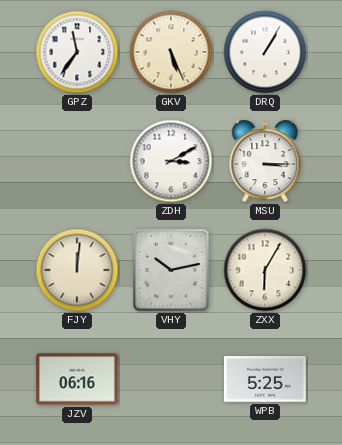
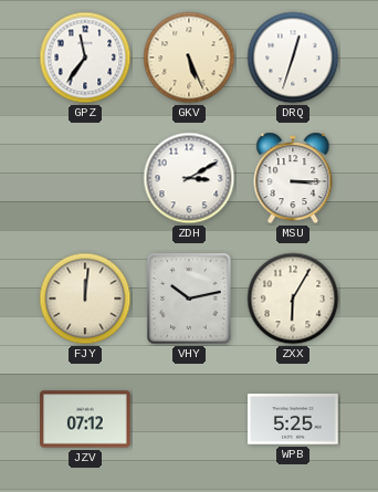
DRQ: 1:05 -> 12:33 (293, 57)
JZV: 06:16 -> 07:12 (85, 419)
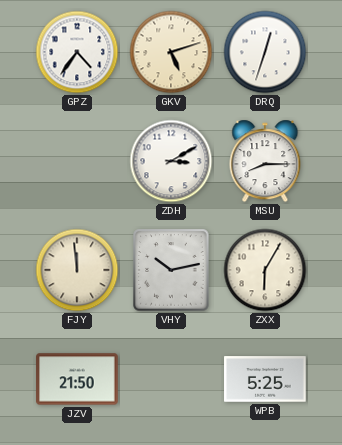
GPZ: 11:36 -> 4:36 (77, 52)
GKV: 5:26 -> 5:12 (171, 52)
MSU: 3:15 -> 8:15 (265, 161)
FJY: 12:01 -> 11:59 (77, 270)
JZV: 07:12 -> 21:50 (77, 379)
